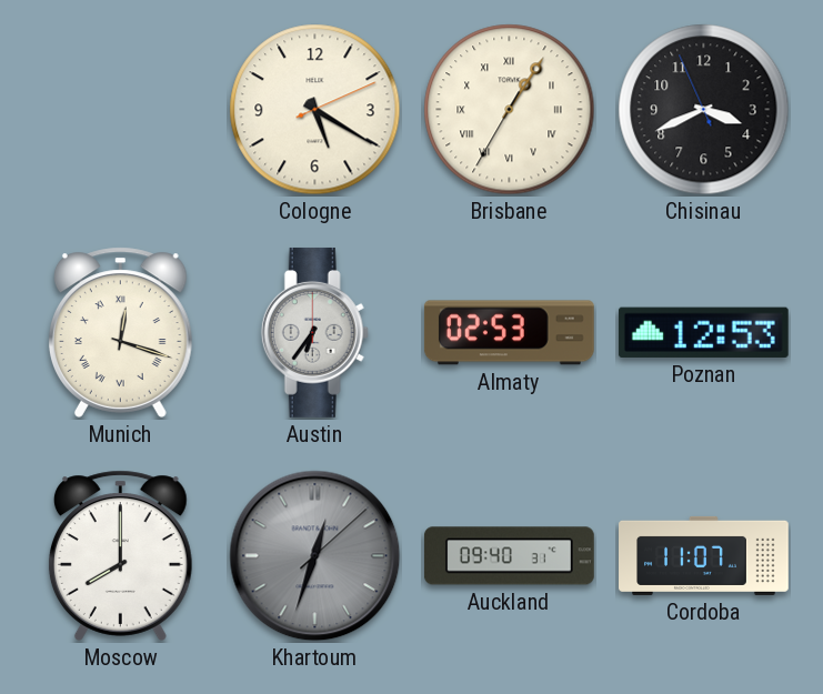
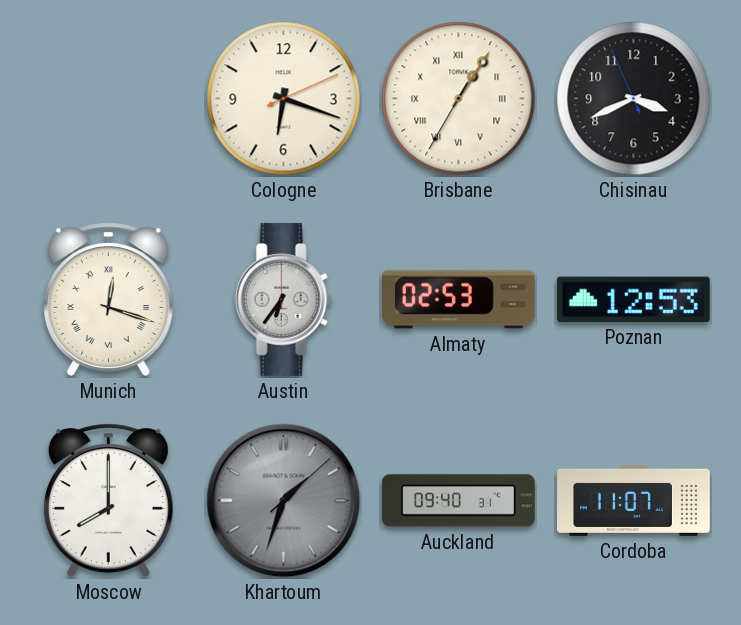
Cologne: 5:20 -> 6:18 (284, 99)
Khartoum: 12:33 -> 1:33 (284, 501)
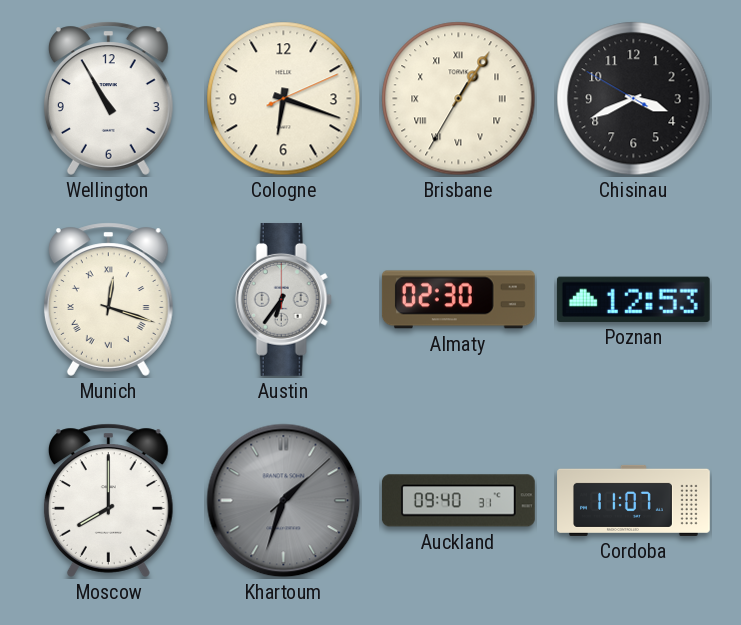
Wellington: none -> 10:55 (108, 98)
Chisinau: 3:40:56 -> 3:40:50 (634, 99)
Almaty: 02:53 -> 02:30 (458, 300)
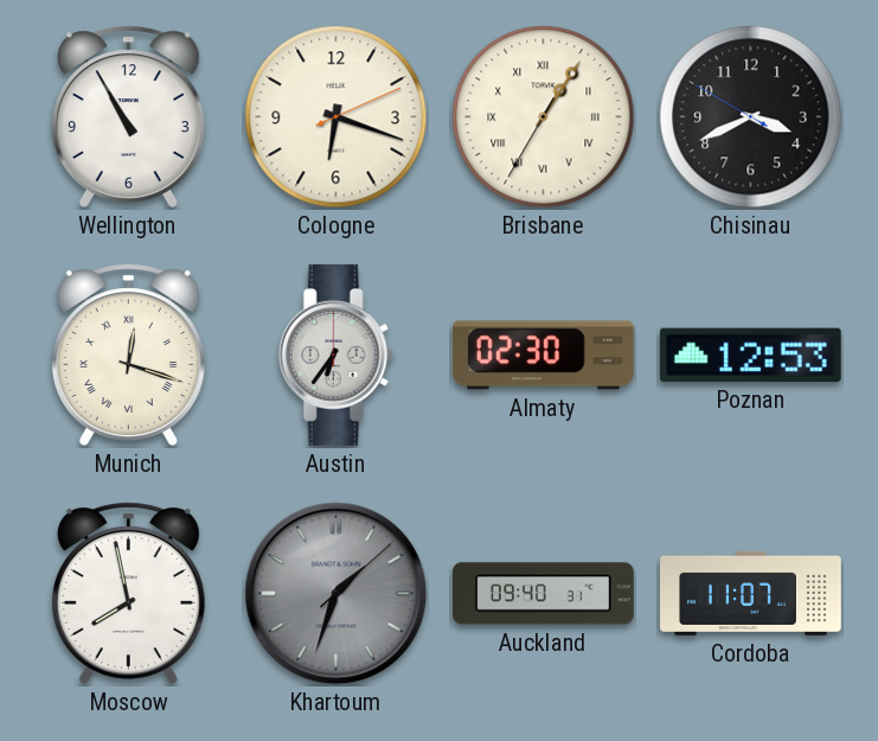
Moscow: 8:00 -> 7:58 (128, 593)
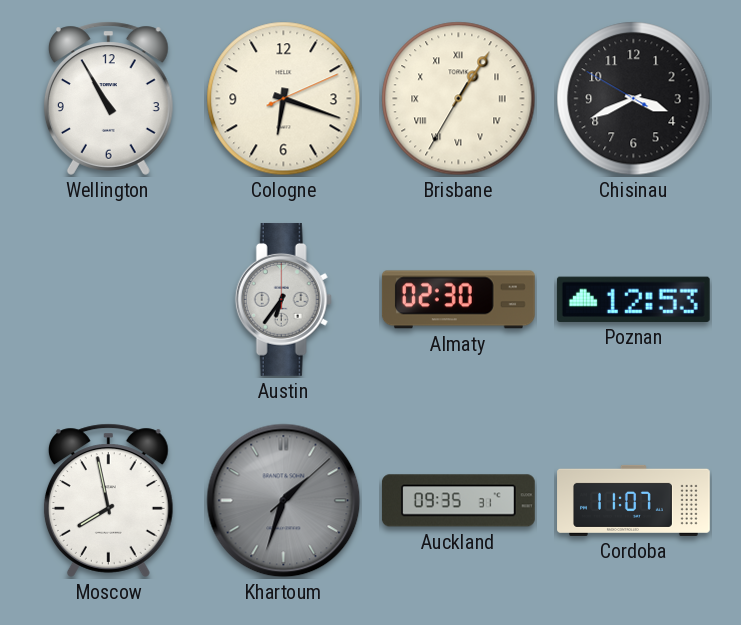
Munich: 12:18 -> none (128, 354)
Auckland: 09:40 -> 09:35 (458, 501)
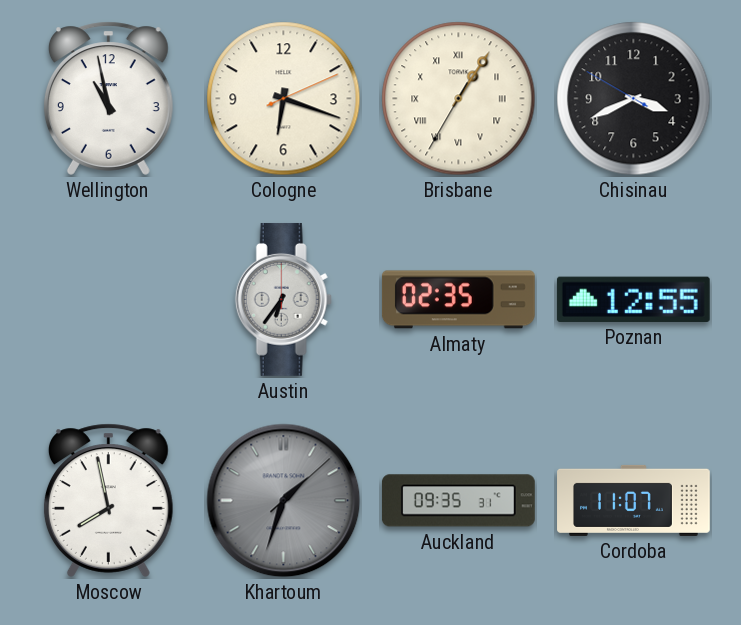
Wellington: 10:55 -> 10:58 (108, 98)
Almaty: 02:30 -> 02:35 (458, 300)
Poznan: 12:53 -> 12:55 (633, 299)
